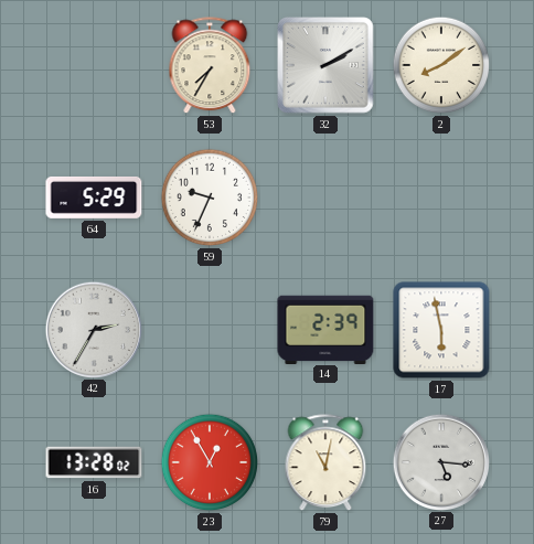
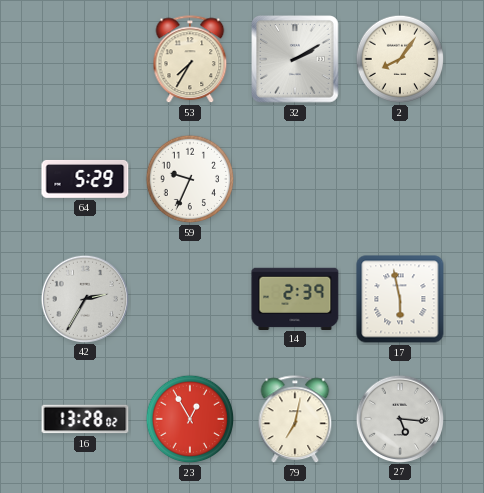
2: 8:09 -> 8:06 (400, 59)
79: 11:02 -> 7:02 (295, 420)
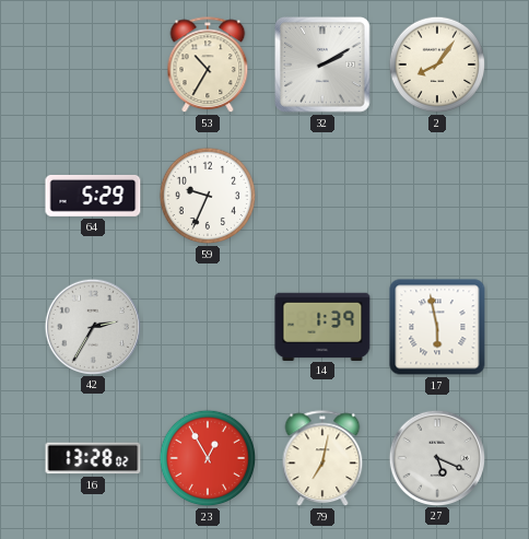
53: 7:35 -> 10:35 (208, 66)
14: 2:39 -> 1:39 (322, 326)
27: 5:16 -> 5:19 (436, 457)
